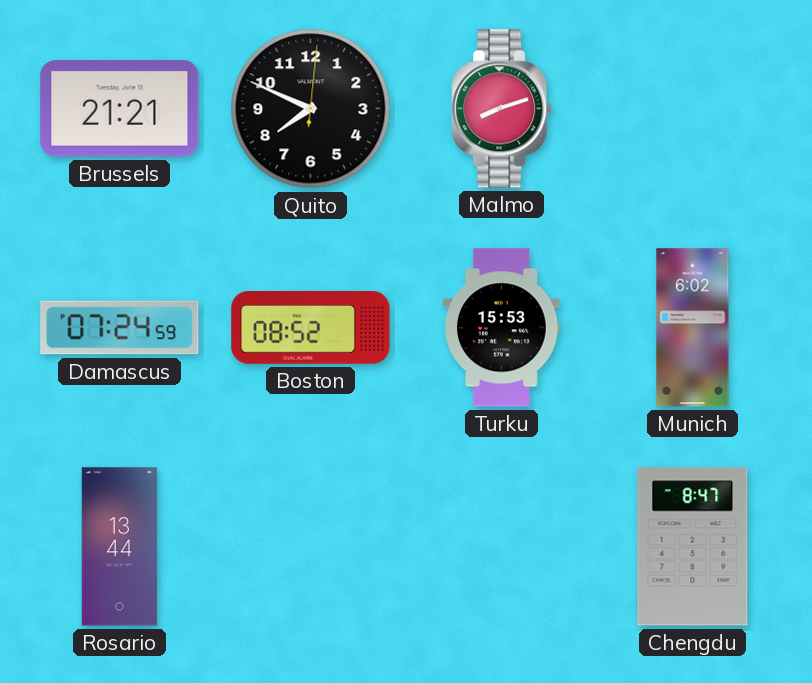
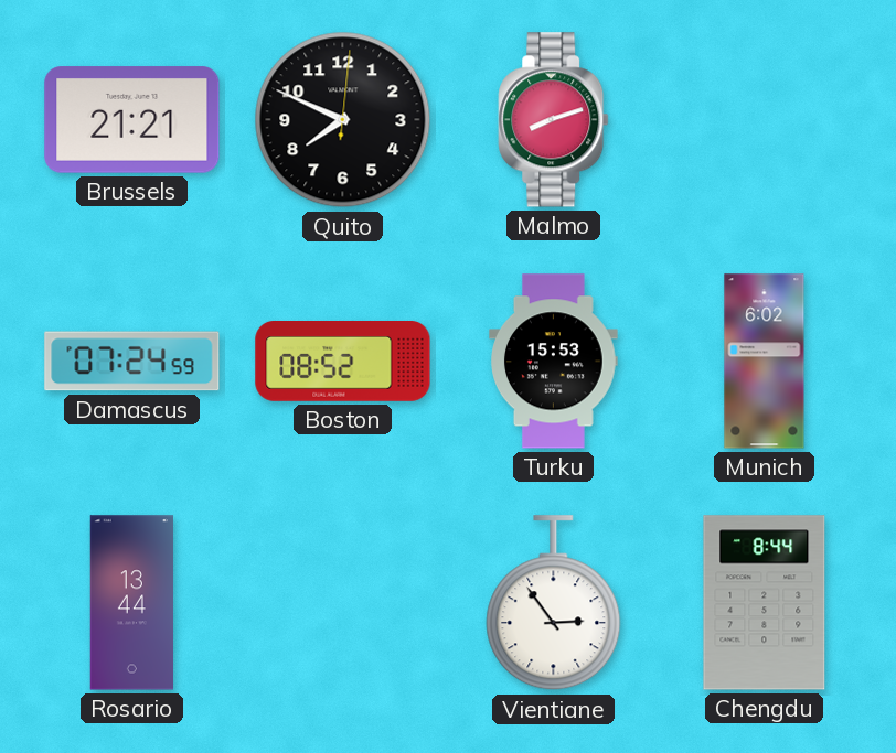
Vientiane: none -> 2:54 (554, 603)
Chengdu: 8:47 -> 8:44 (765, 603)
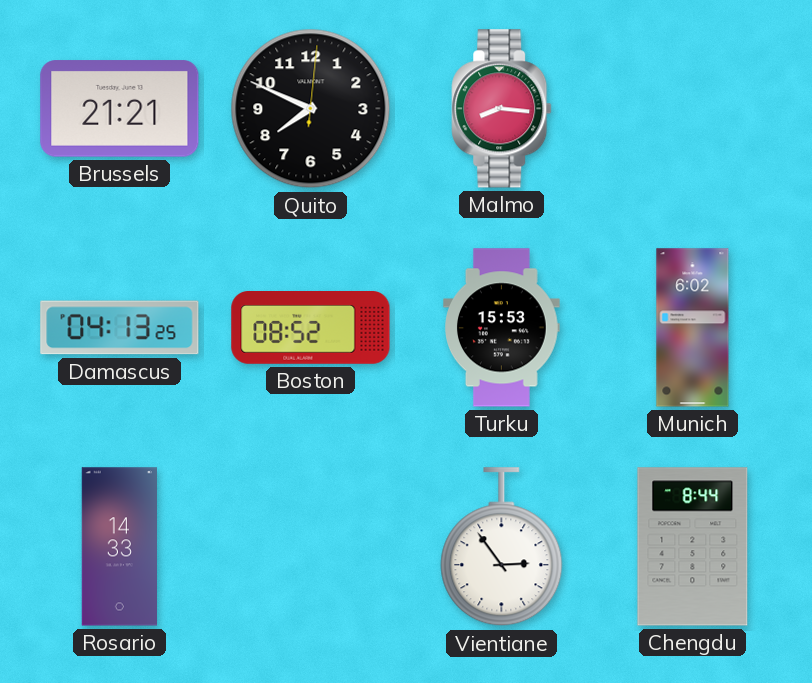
Malmo: 8:12 -> 8:16 (502, 109)
Damascus: 07:24 -> 04:13 (120, 328)
Rosario: 13:44 -> 14:33 (119, 547)
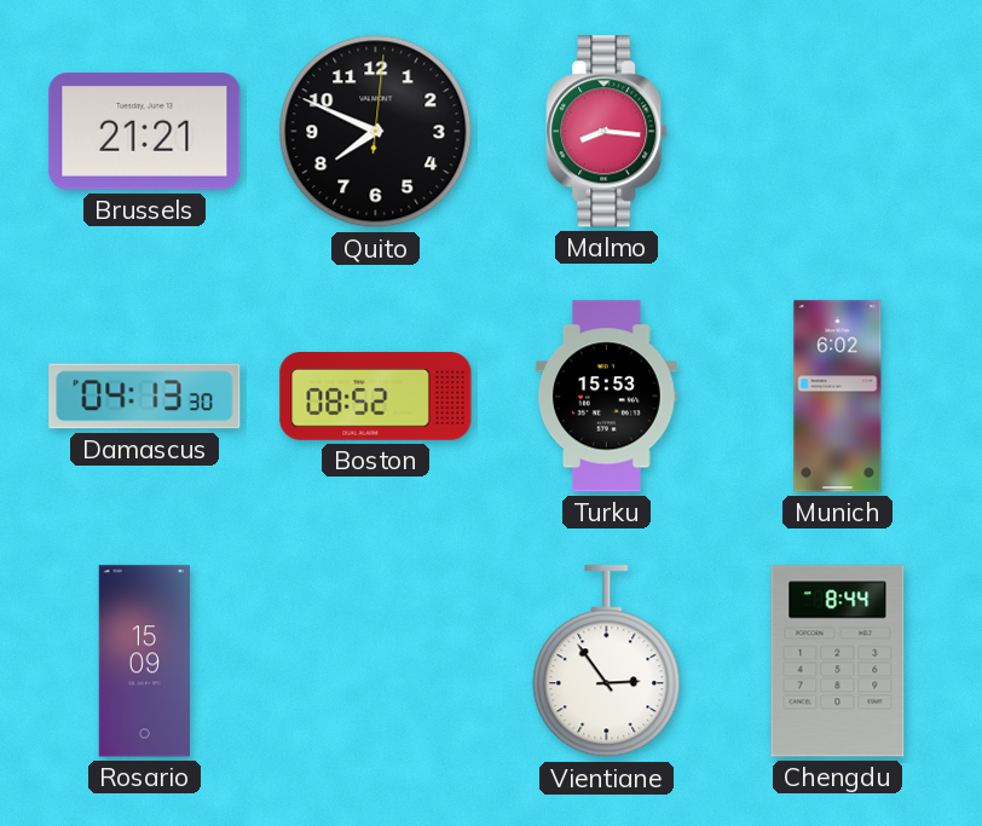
Damascus: 04:13:25 -> 04:13:30 (145, 397)
Rosario: 14:33 -> 15:09 (144, 662)
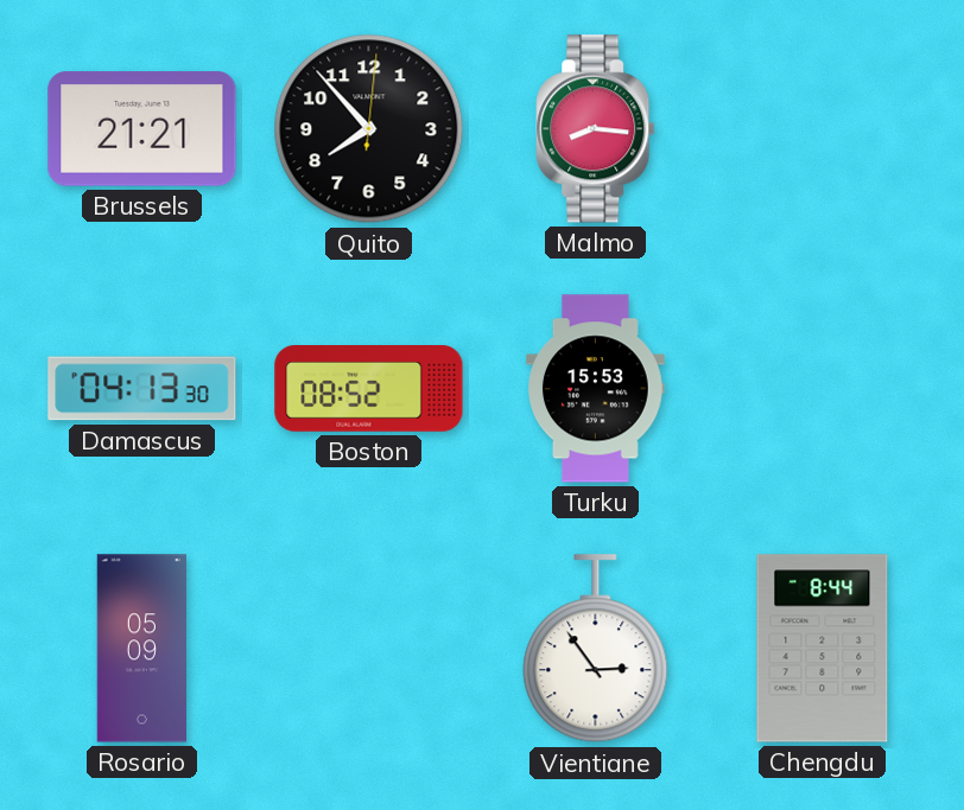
Quito: 7:49 -> 7:53 (369, 129)
Munich: 6:02 -> none (838, 397)
Rosario: 15:09 -> 05:09 (141, 649)
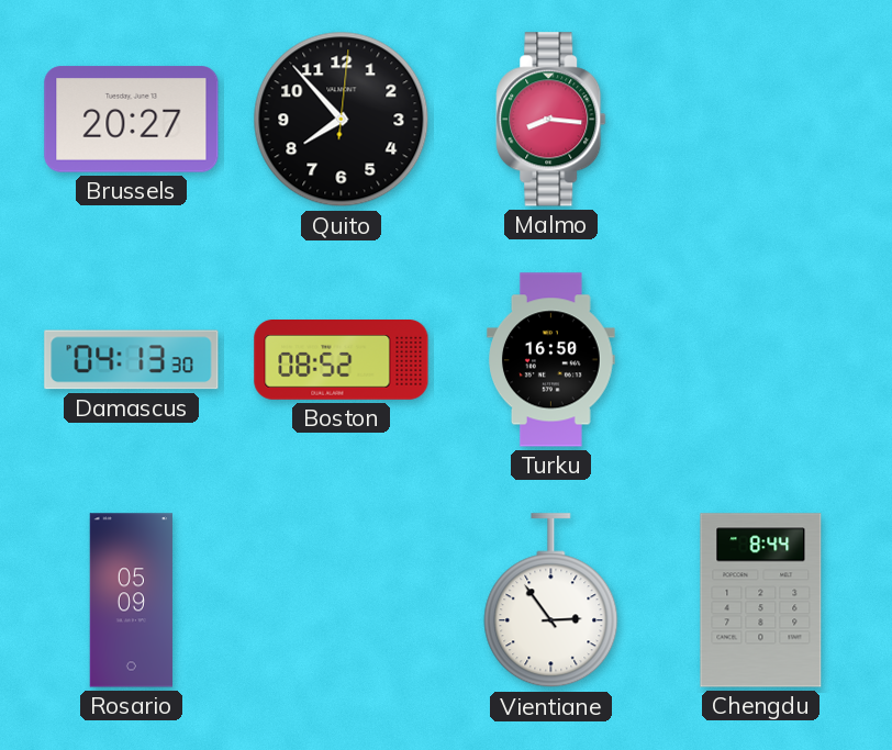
Brussels: 21:21 -> 20:27 (132, 120)
Turku: 15:53 -> 16:50 (551, 360)
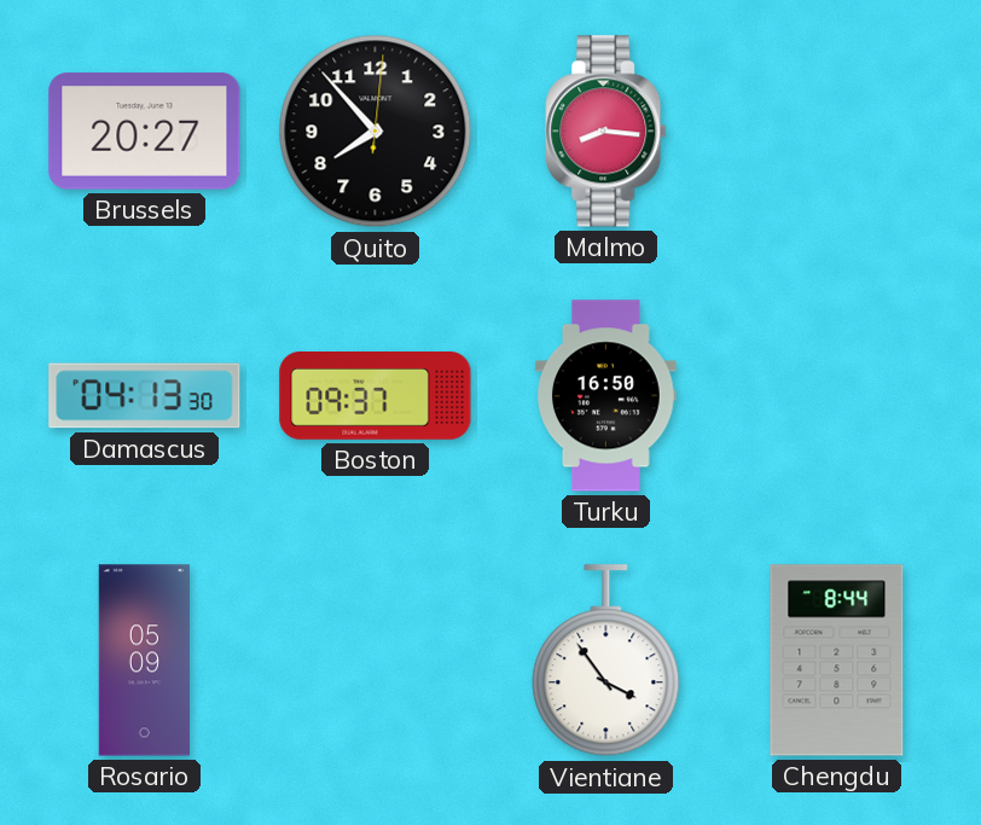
Boston: 08:52 -> 09:37 (376, 396)
Vientiane: 2:54 -> 3:54 (606, 661)
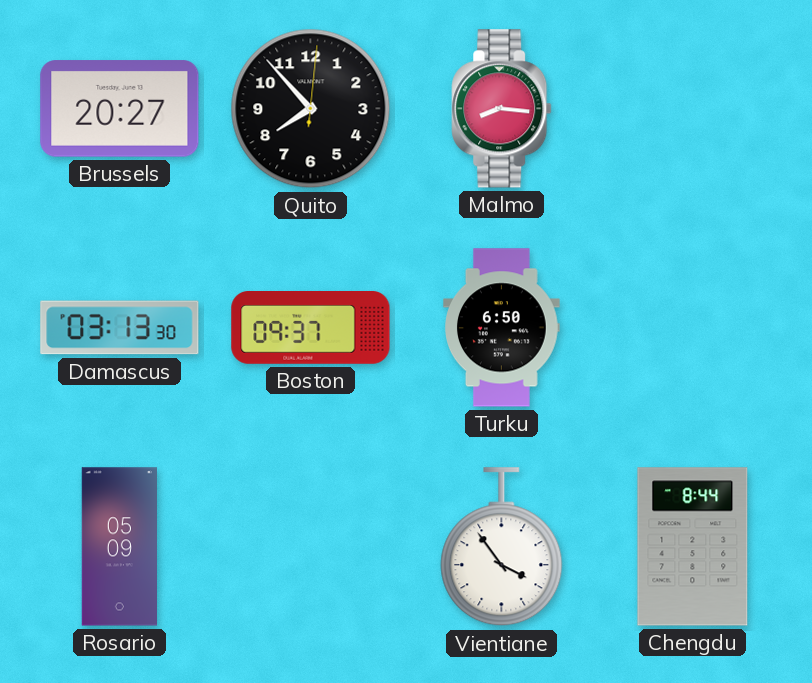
Damascus: 04:13 -> 03:13 (120, 328)
Turku: 16:50 -> 6:50 (502, 328)
